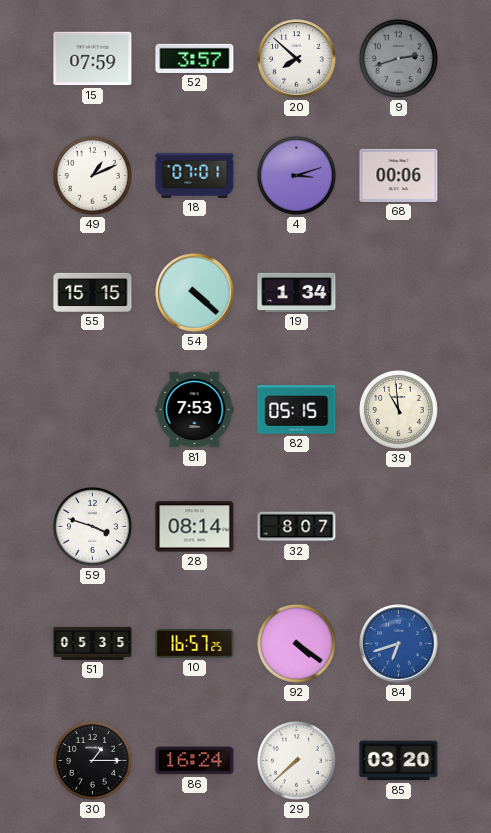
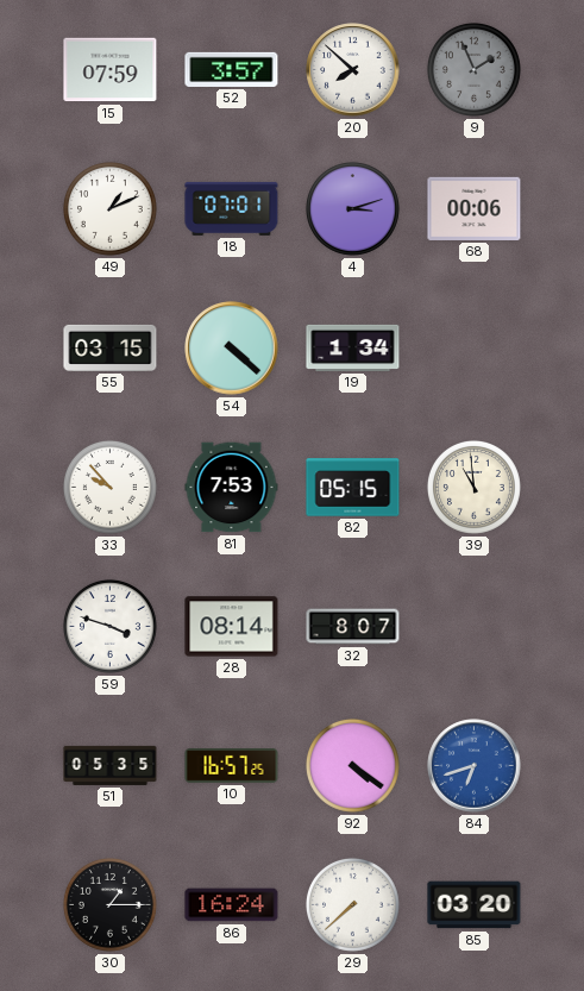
9: 2:42 -> 1:56 (473, 69)
55: 15:15 -> 03:15 (111, 347)
33: none -> 9:53 (109, 487)
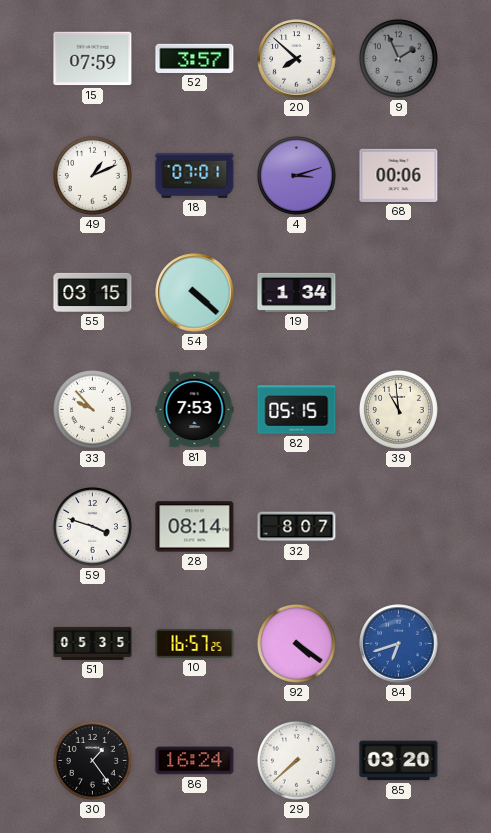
30: 1:15 -> 1:24 (92, 760)
